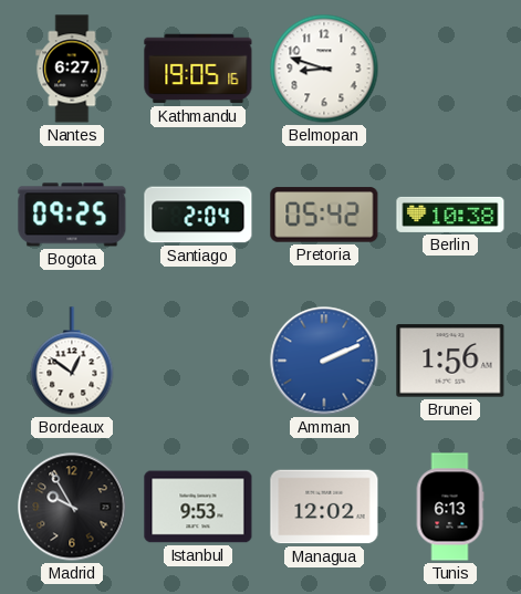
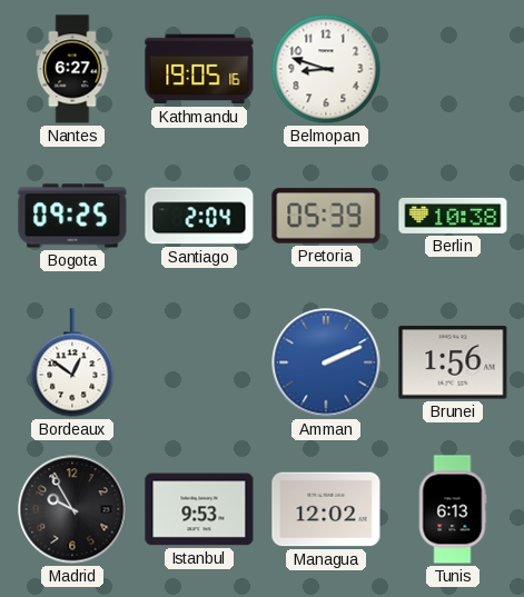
Pretoria: 05:42 -> 05:39 (326, 216)
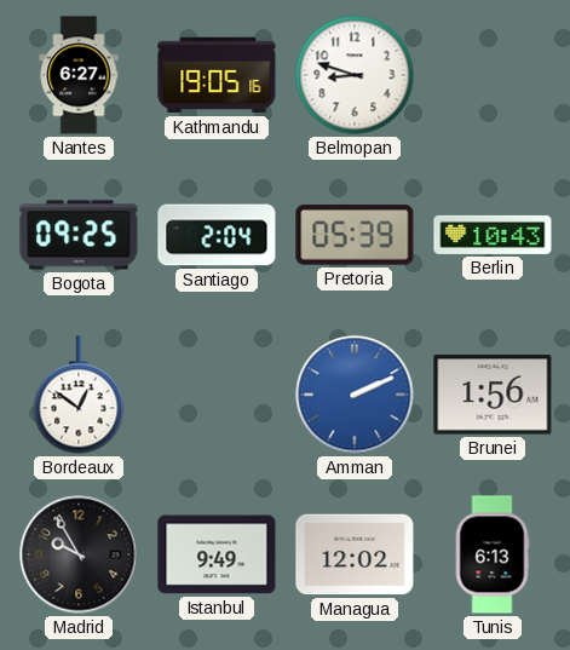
Berlin: 10:38 -> 10:43 (493, 235)
Istanbul: 9:53 -> 9:49 (217, 554)
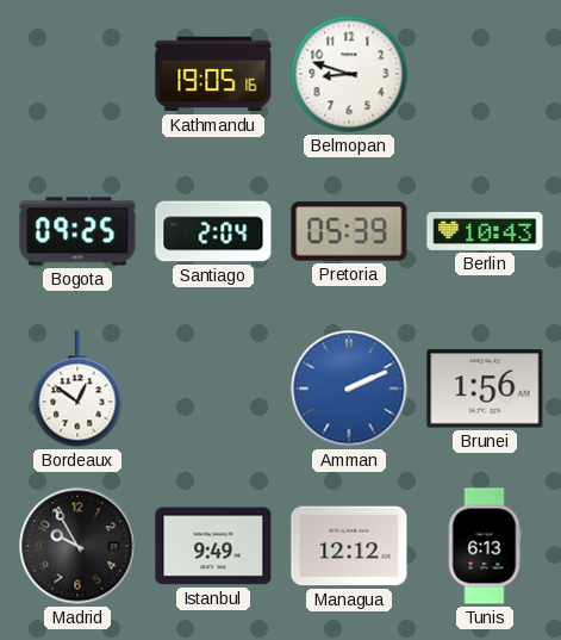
Nantes: 6:27 -> none (79, 75)
Managua: 12:02 -> 12:12 (349, 546)
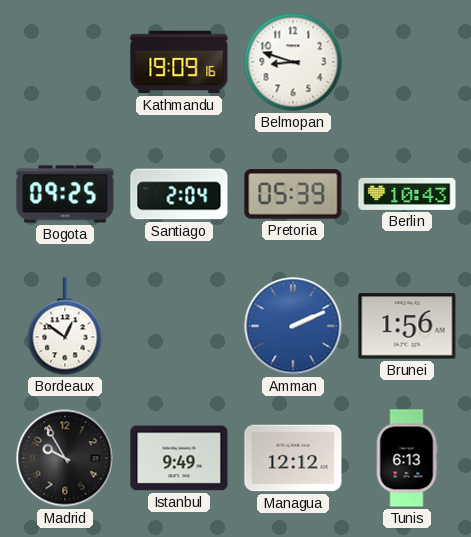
Kathmandu: 19:05 -> 19:09 (179, 62)
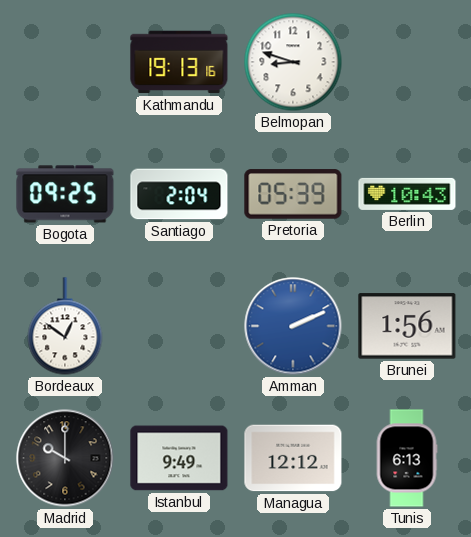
Kathmandu: 19:09 -> 19:13 (179, 62)
Madrid: 9:55 -> 10:00 (65, 458)
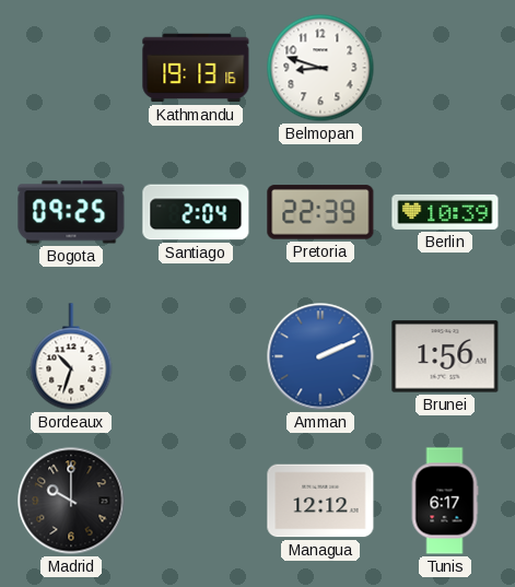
Pretoria: 05:39 -> 22:39 (320, 212)
Berlin: 10:43 -> 10:39 (445, 212)
Bordeaux: 12:51 -> 10:33 (71, 356)
Istanbul: 9:49 -> none (179, 458)
Tunis: 6:13 -> 6:17 (445, 501)
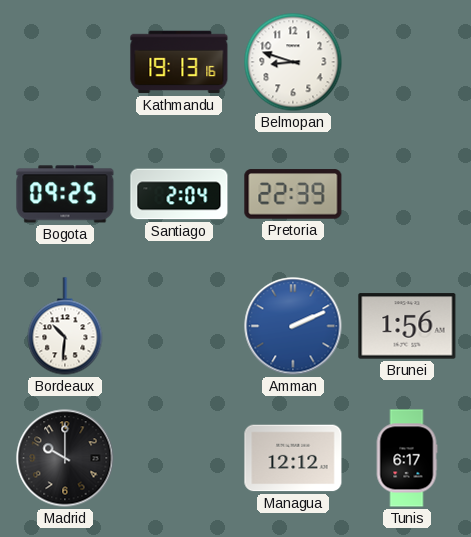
Berlin: 10:39 -> none (445, 212)
Bordeaux: 10:33 -> 10:31 (65, 326)
